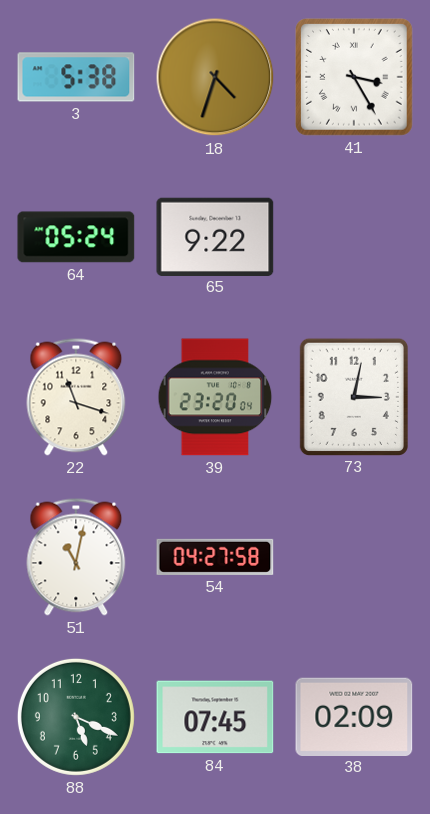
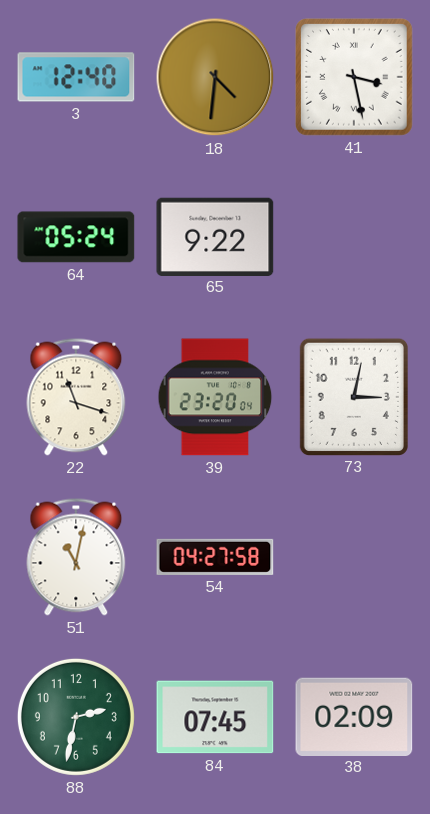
3: 5:38 -> 12:40 (76, 77)
18: 4:33 -> 4:31 (215, 77)
41: 3:25 -> 3:28 (355, 78)
88: 5:19 -> 2:32 (76, 717)
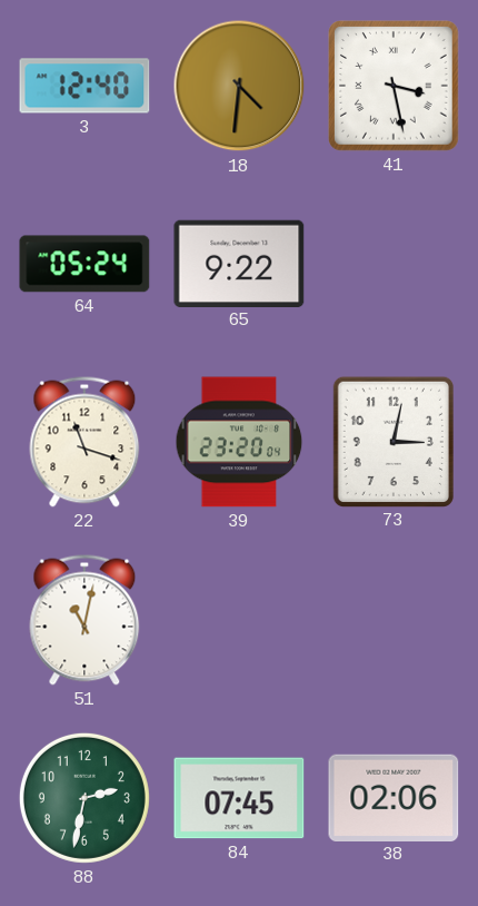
54: 04:27 -> none (215, 557)
38: 02:09 -> 02:06 (394, 797)
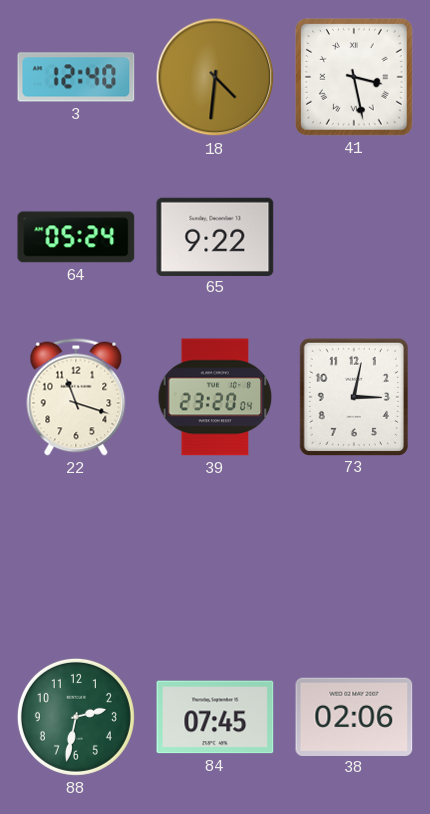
51: 11:02 -> none (84, 620)
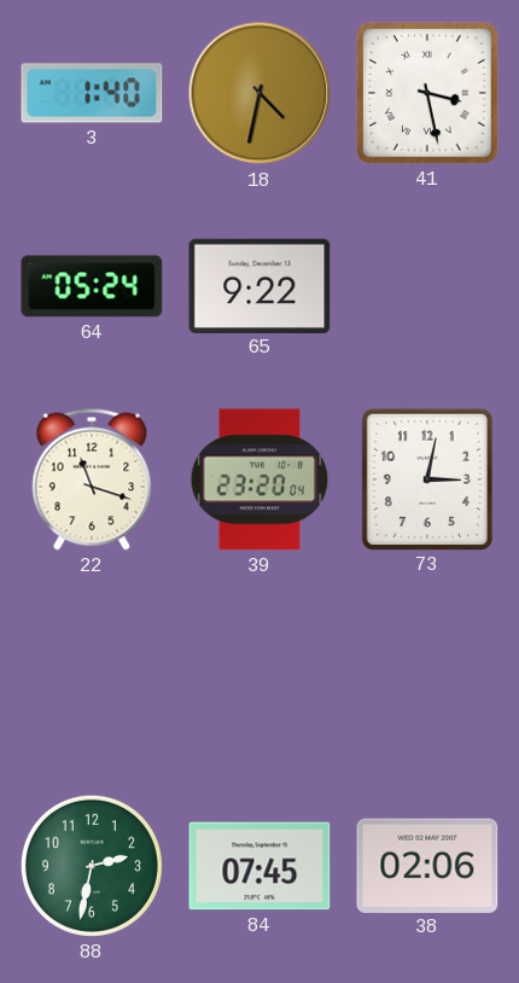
3: 12:40 -> 1:40 (92, 93)
18: 4:31 -> 4:32 (259, 93)
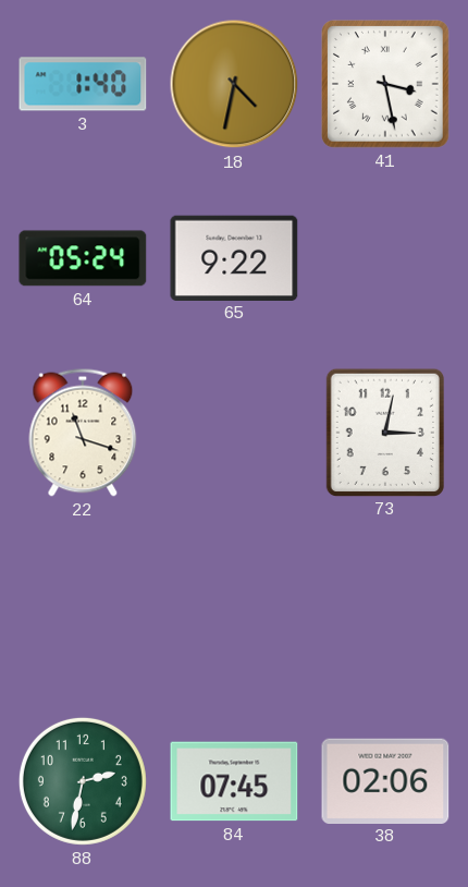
39: 23:20 -> none (259, 479)
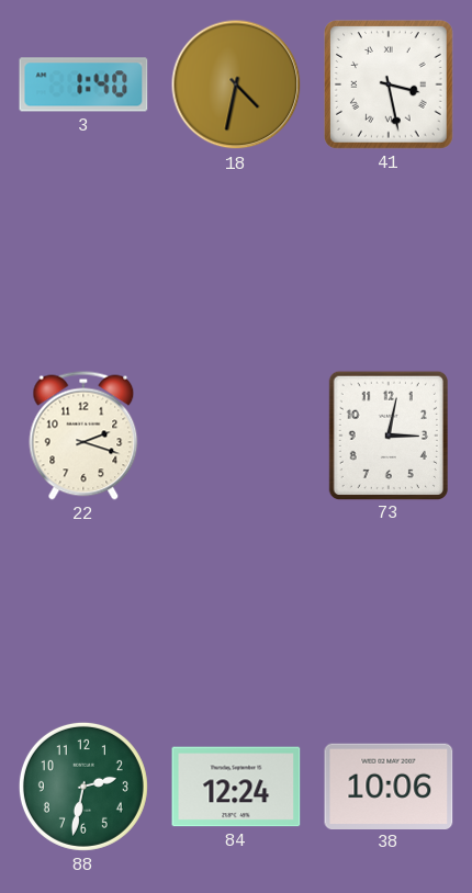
64: 05:24 -> none (83, 258)
65: 9:22 -> none (234, 257)
22: 11:18 -> 2:18 (83, 436)
84: 07:45 -> 12:24 (236, 787)
38: 02:06 -> 10:06 (389, 785)
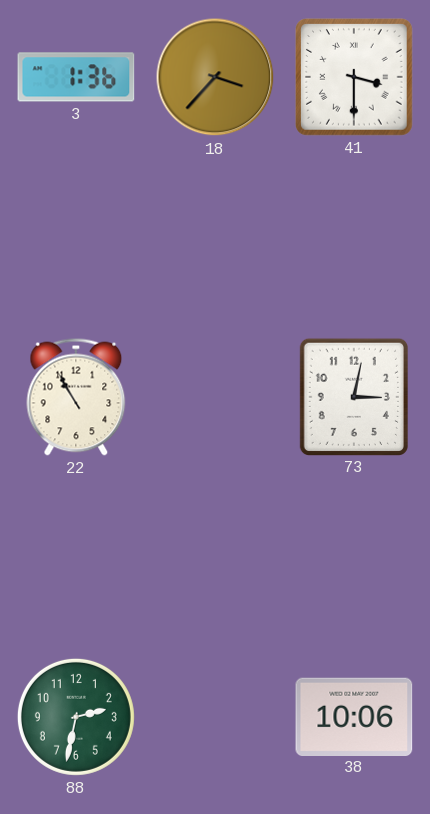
3: 1:40 -> 1:36 (76, 77)
18: 4:32 -> 3:37 (215, 77)
41: 3:28 -> 3:30 (355, 78)
22: 2:18 -> 10:55 (76, 397)
84: 12:24 -> none (236, 787)
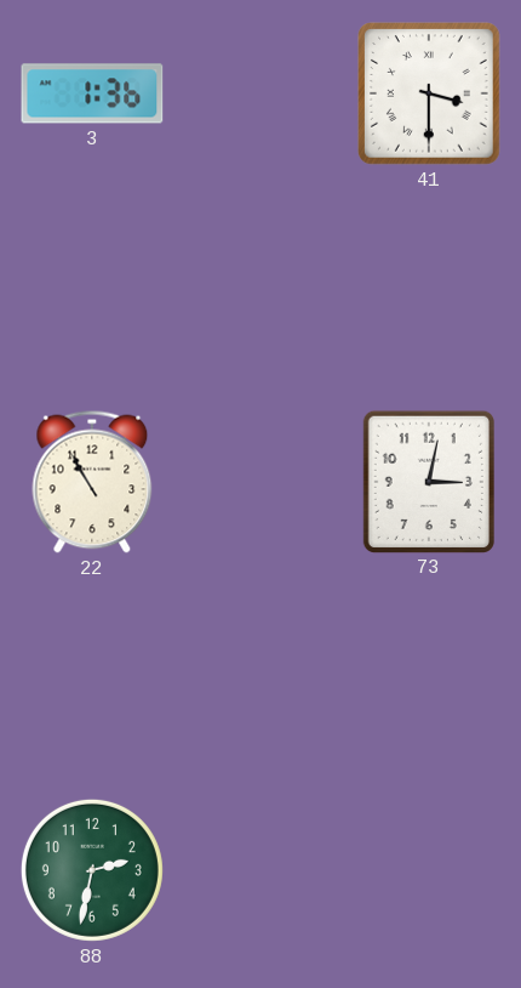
18: 3:37 -> none (215, 77)
38: 10:06 -> none (354, 716)
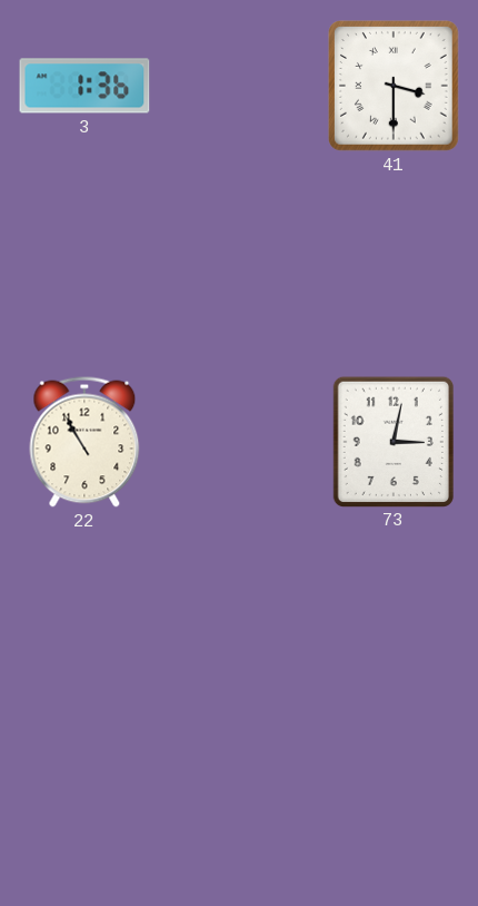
88: 2:32 -> none (92, 870)
